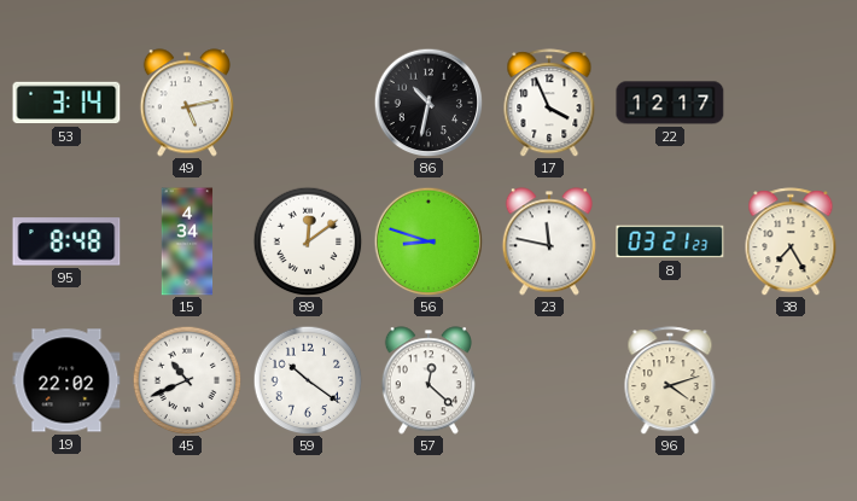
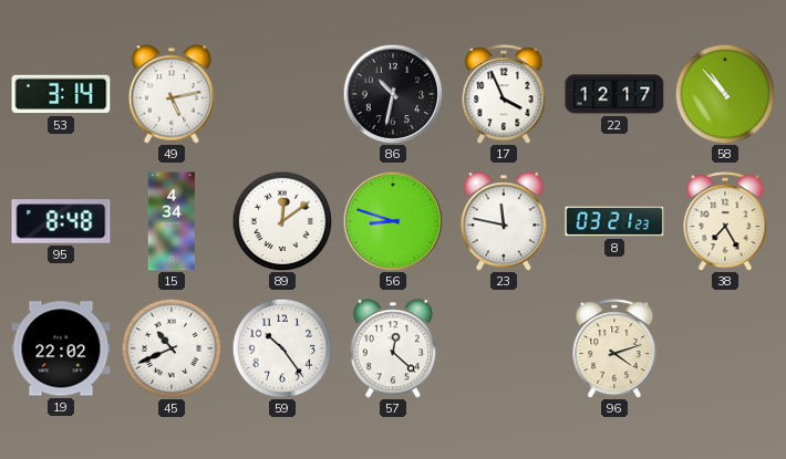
58: none -> 10:53 (725, 94)
59: 10:21 -> 10:24 (282, 348)
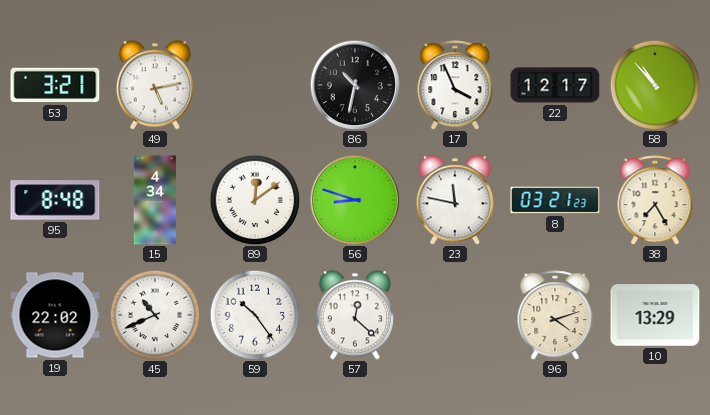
53: 3:14 -> 3:21 (55, 85)
10: none -> 13:29 (655, 315)
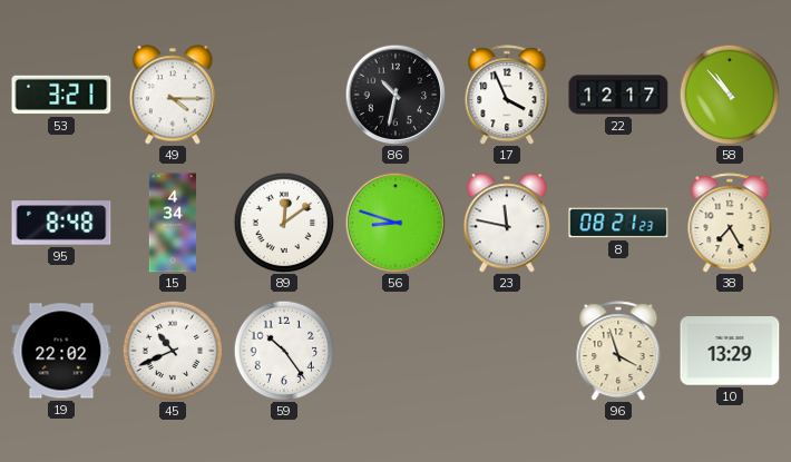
49: 5:13 -> 4:15 (173, 95)
8: 03:21 -> 08:21 (618, 223)
57: 12:22 -> none (355, 315)
96: 4:12 -> 3:57 (618, 351)
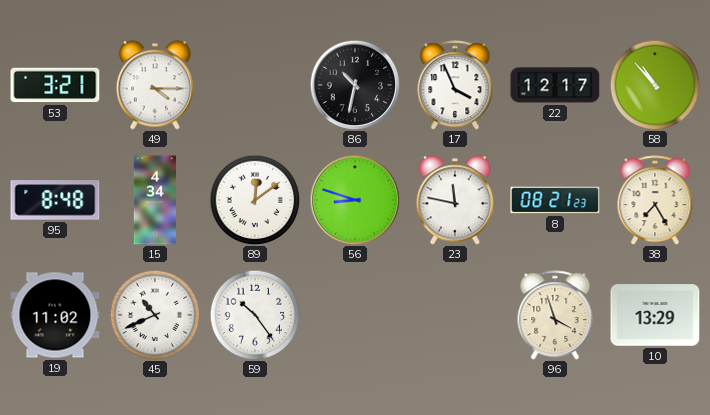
19: 22:02 -> 11:02 (55, 315)
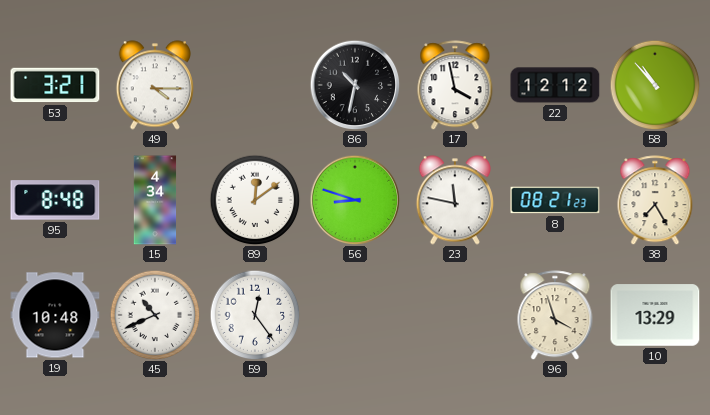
17: 3:56 -> 3:58 (455, 85)
22: 12:17 -> 12:12 (555, 85)
19: 11:02 -> 10:48 (55, 315)
59: 10:24 -> 12:24 (255, 315)
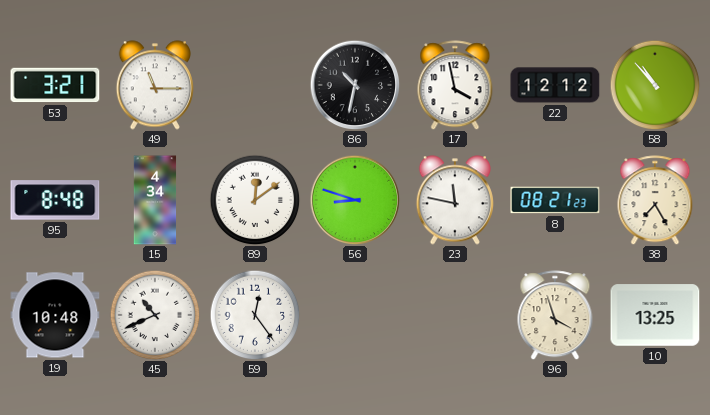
49: 4:15 -> 11:15 (155, 85)
10: 13:29 -> 13:25 (655, 315)
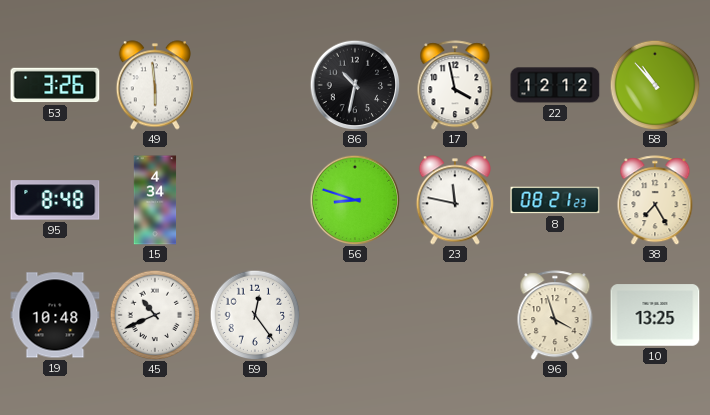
53: 3:21 -> 3:26 (55, 85)
49: 11:15 -> 5:59 (155, 85)
89: 12:09 -> none (255, 200)
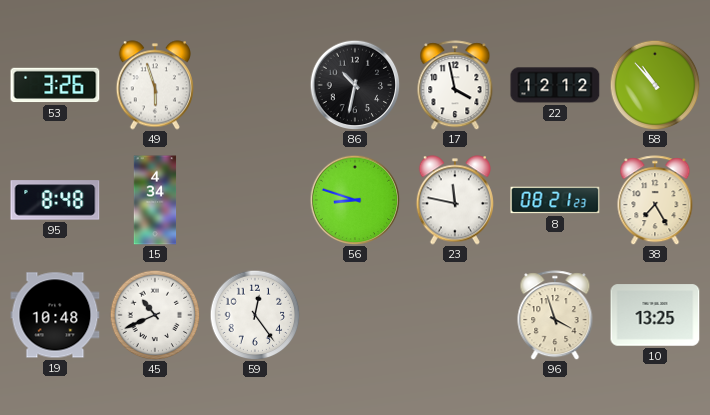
49: 5:59 -> 5:57 (155, 85)
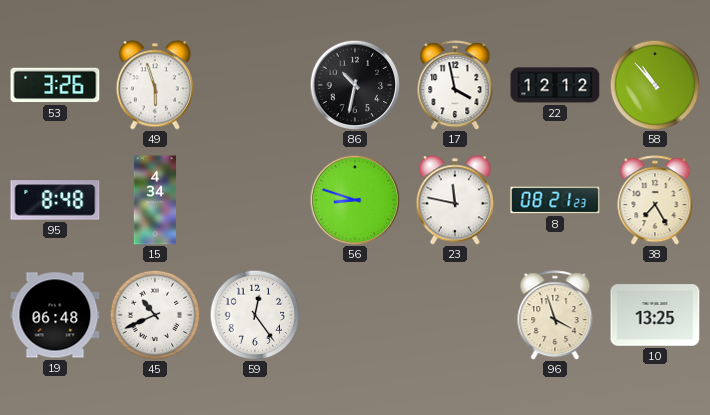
19: 10:48 -> 06:48 (55, 315)
